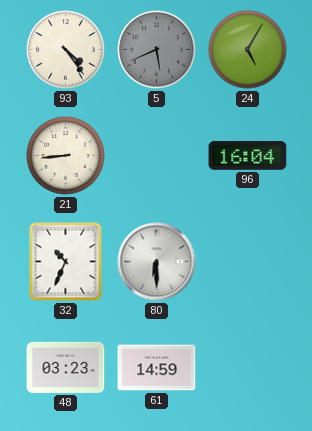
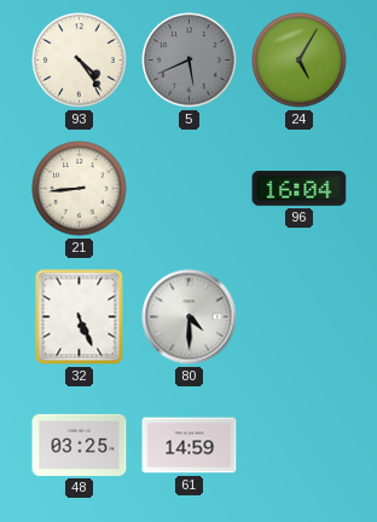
32: 10:34 -> 5:26 (80, 317)
80: 6:30 -> 4:30 (190, 317)
48: 03:23 -> 03:25 (80, 444)
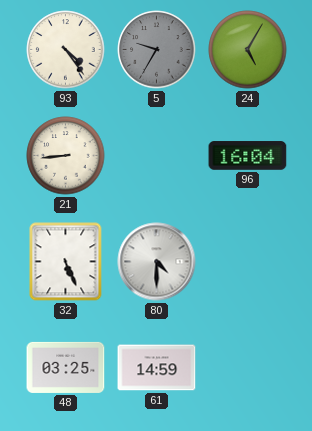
5: 5:41 -> 9:35 (157, 50)
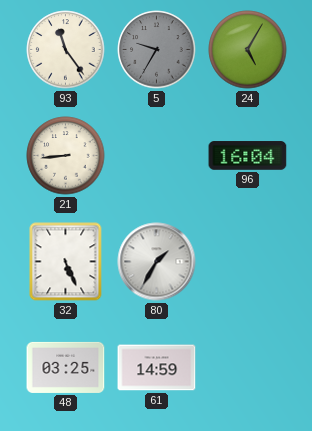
93: 4:24 -> 11:24 (66, 50)
80: 4:30 -> 1:35 (157, 262)
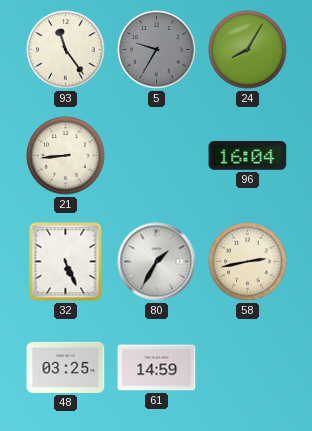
24: 5:05 -> 8:05 (248, 50)
58: none -> 2:43 (248, 262)
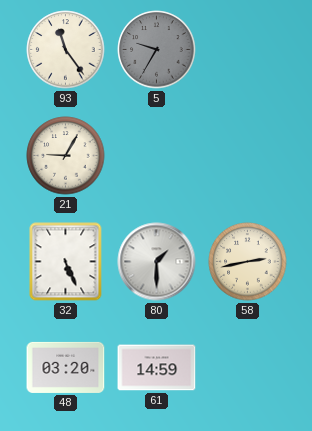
24: 8:05 -> none (248, 50)
21: 8:44 -> 9:05 (66, 156)
96: 16:04 -> none (248, 156)
80: 1:35 -> 1:30 (157, 262)
48: 03:25 -> 03:20 (66, 367)
